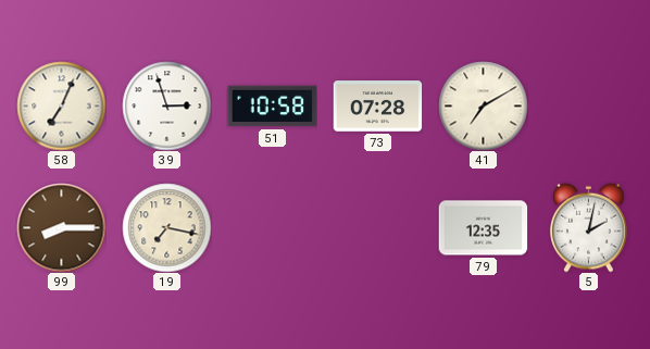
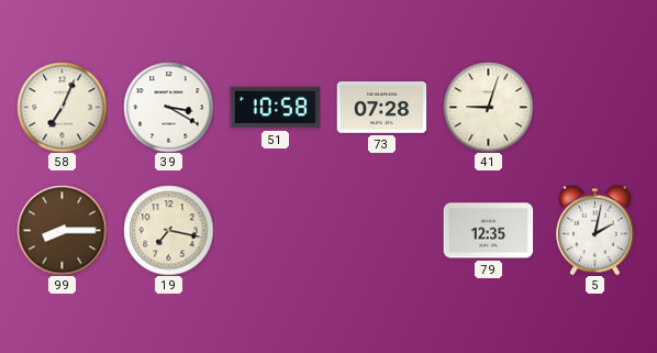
39: 2:57 -> 3:20 (168, 107)
41: 7:10 -> 9:03 (488, 107)
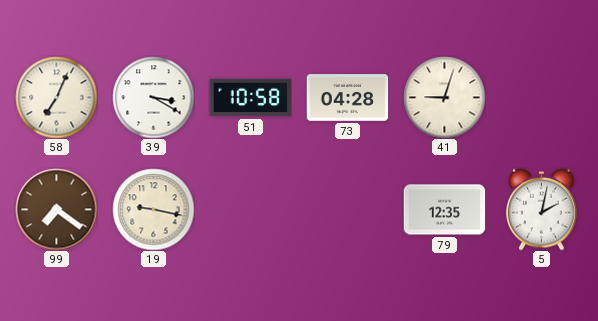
73: 07:28 -> 04:28 (347, 98)
99: 8:15 -> 7:21 (56, 209)
19: 7:17 -> 9:17 (153, 209)
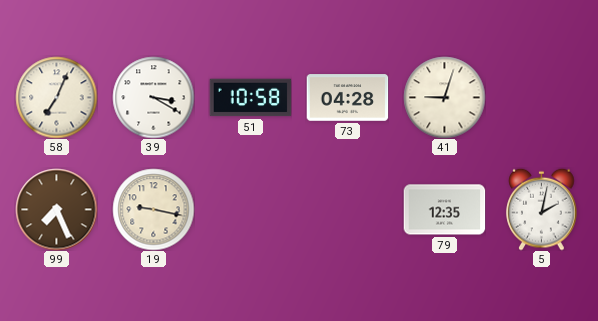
99: 7:21 -> 7:26 (56, 209)
